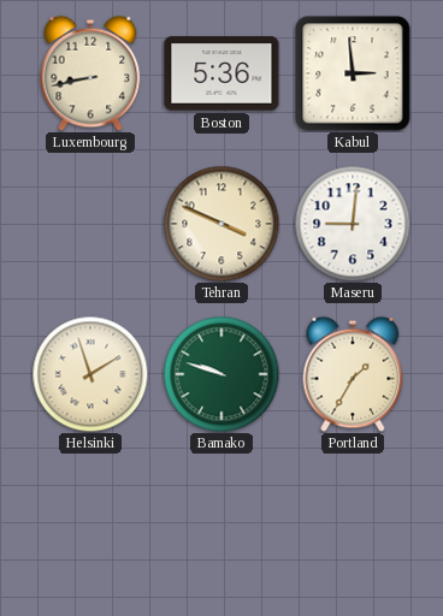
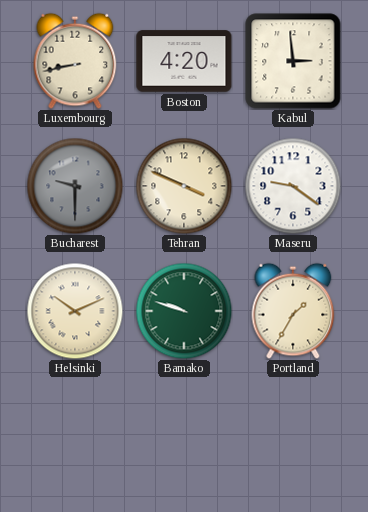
Boston: 5:36 -> 4:20 (184, 61)
Bucharest: none -> 9:30 (75, 186)
Maseru: 9:01 -> 9:21 (293, 186)
Helsinki: 1:57 -> 10:11 (75, 311)
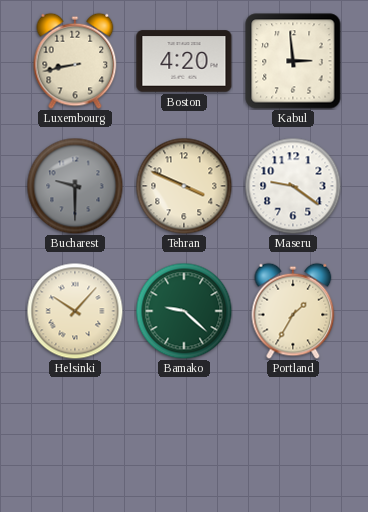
Helsinki: 10:11 -> 10:07 (75, 311)
Bamako: 9:48 -> 9:22 (184, 311)
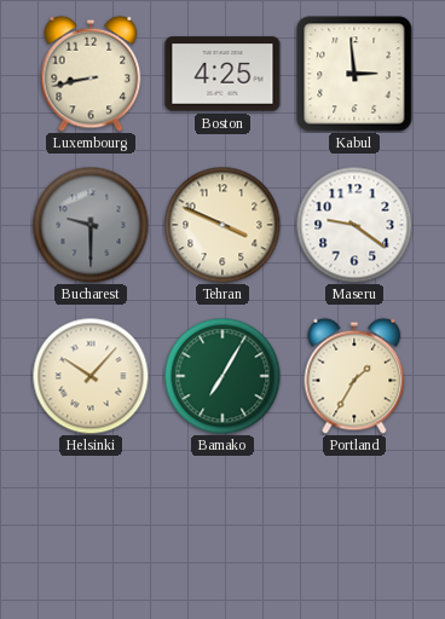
Boston: 4:20 -> 4:25 (223, 74)
Bamako: 9:22 -> 7:05 (223, 376)
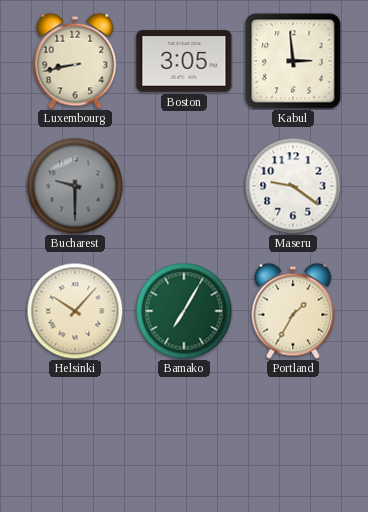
Boston: 4:25 -> 3:05 (184, 61)
Tehran: 3:49 -> none (223, 225)
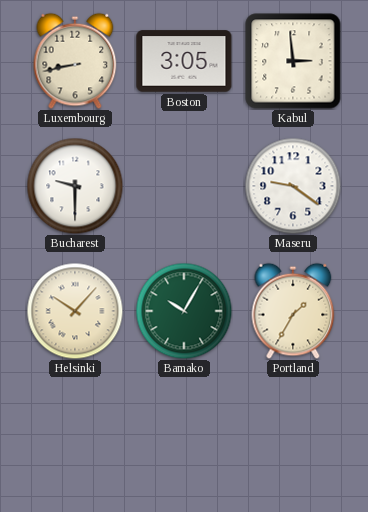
Bucharest dial: grey -> white (75, 186)
Bamako: 7:05 -> 10:05 (184, 311)
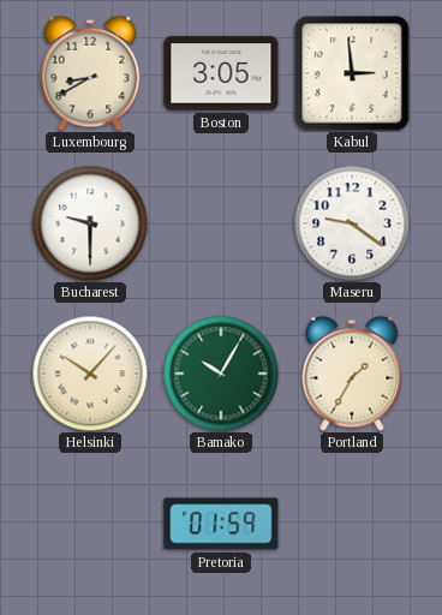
Luxembourg: 8:43 -> 8:40 (90, 73)
Pretoria: none -> 01:59 (221, 524)
